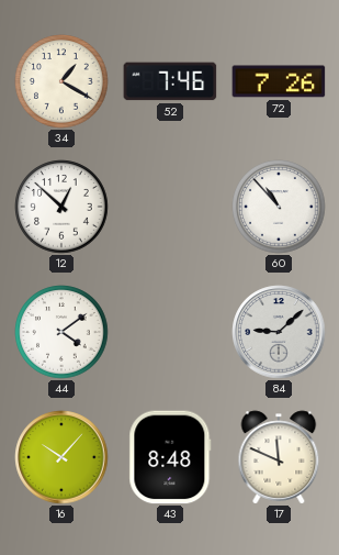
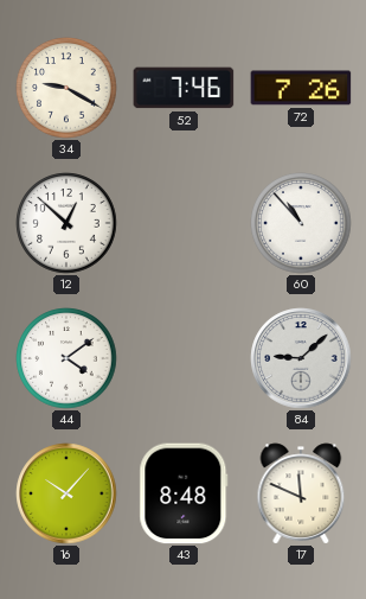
34: 1:20 -> 9:20 (66, 88)
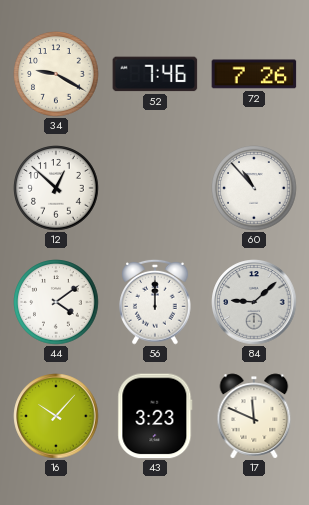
56: none -> 12:00 (155, 302)
43: 8:48 -> 3:23 (155, 416)
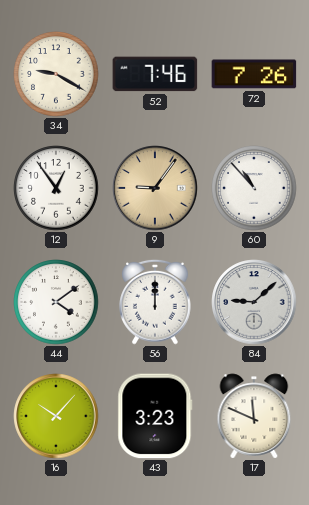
12: 12:52 -> 12:54 (56, 188)
9: none -> 9:06 (155, 188)
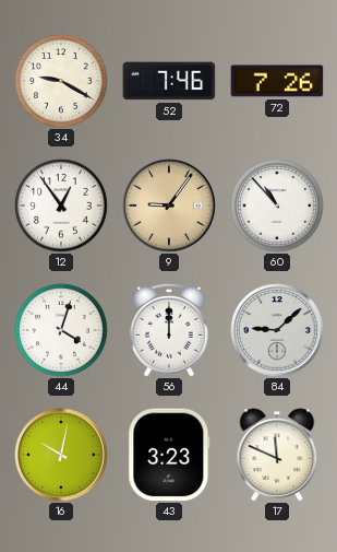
44: 4:09 -> 4:03 (61, 330)
16: 10:07 -> 10:02 (61, 455)
